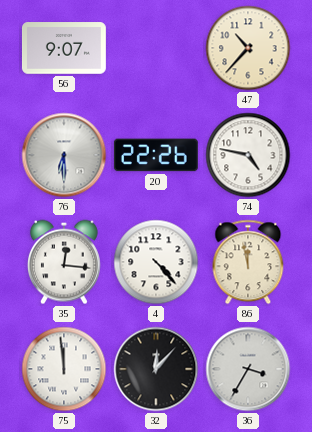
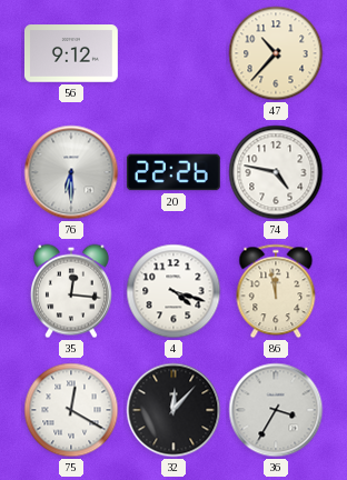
56: 9:07 -> 9:12 (71, 53)
4: 4:23 -> 4:18 (173, 291)
75: 11:59 -> 12:20 (71, 410)
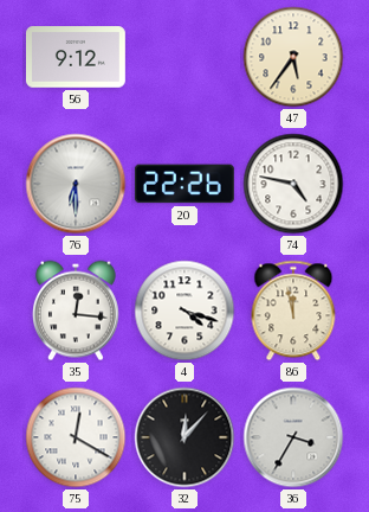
47: 10:37 -> 5:36 (293, 57)
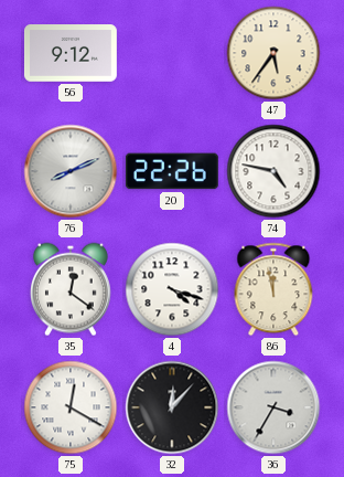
76: 6:30 -> 8:11 (71, 171)
35: 12:16 -> 12:21 (71, 289)
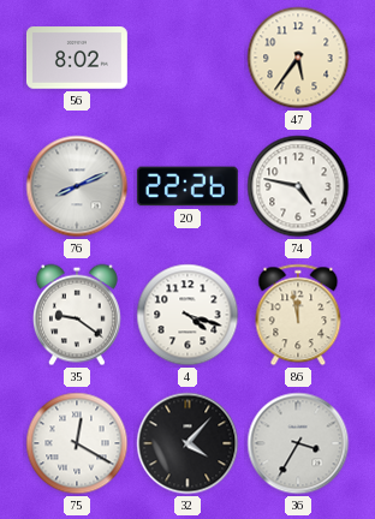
56: 9:12 -> 8:02 (77, 58)
35: 12:21 -> 9:21 (77, 315)
32: 12:07 -> 4:07 (187, 443)
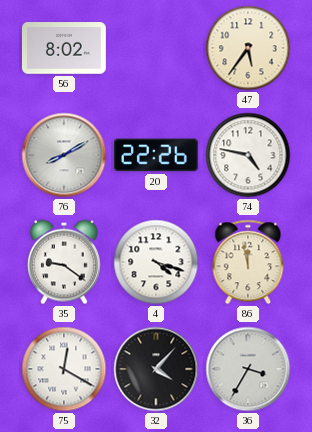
76: 8:11 -> 8:10 (64, 155)
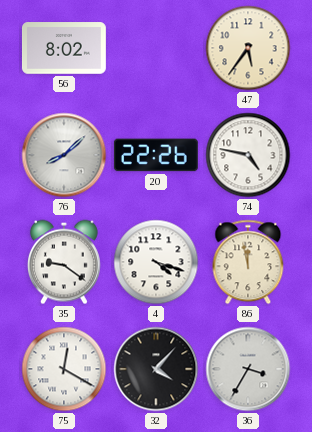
76: 8:10 -> 8:08 (64, 155)
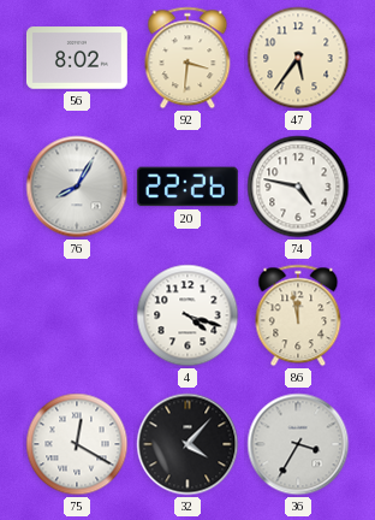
92: none -> 3:31 (187, 58)
76: 8:08 -> 8:05 (77, 187)
35: 9:21 -> none (64, 262)
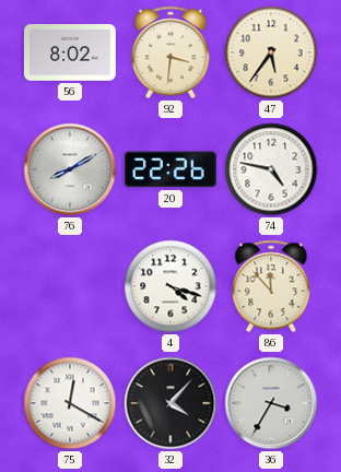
76: 8:05 -> 8:10 (70, 169)
86: 11:58 -> 11:53 (271, 286)
